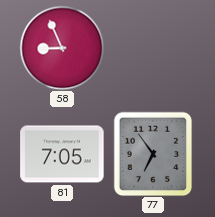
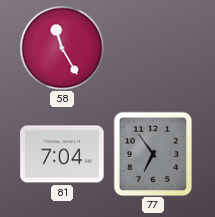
58: 8:56 -> 11:25 (62, 48)
81: 7:05 -> 7:04 (62, 154)
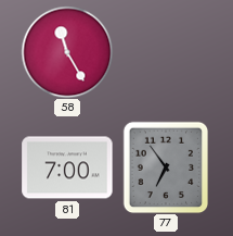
81: 7:04 -> 7:00 (67, 167)
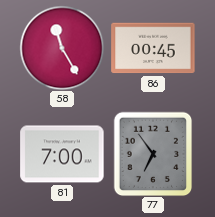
86: none -> 00:45 (153, 48)
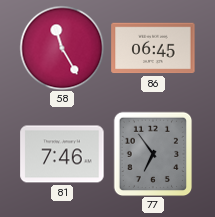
86: 00:45 -> 06:45 (153, 48)
81: 7:00 -> 7:46 (62, 154)
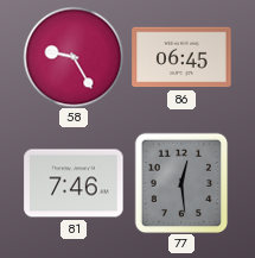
58: 11:25 -> 9:25 (74, 57)
77: 6:54 -> 12:29 (181, 183)
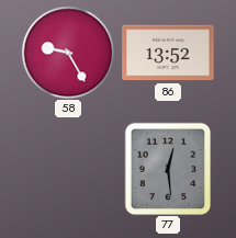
86: 06:45 -> 13:52 (168, 53)
81: 7:46 -> none (74, 183)
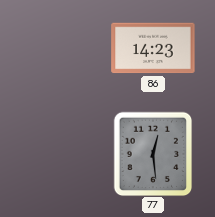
58: 9:25 -> none (68, 53)
86: 13:52 -> 14:23 (153, 48)
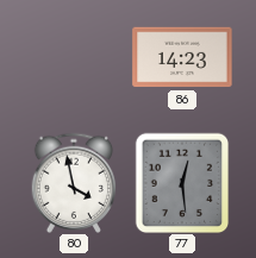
80: none -> 3:58 (74, 183)
